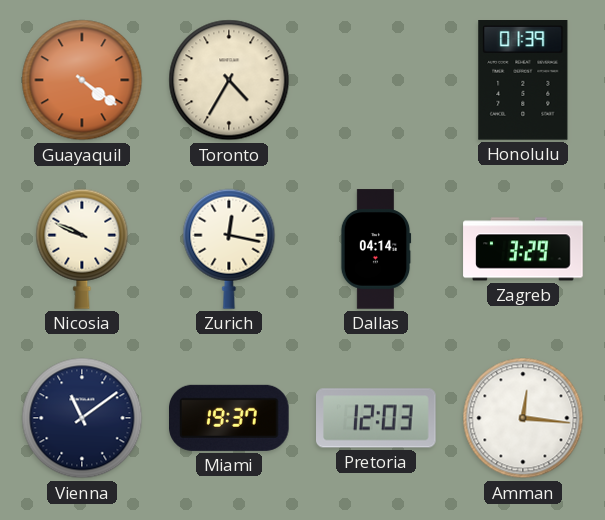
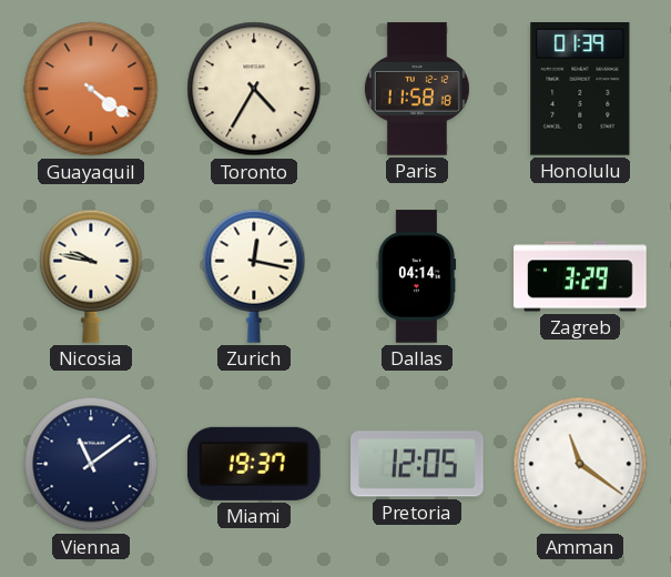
Paris: none -> 11:58 (417, 89)
Nicosia: 9:49 -> 9:47 (91, 276)
Pretoria: 12:03 -> 12:05 (417, 464)
Amman: 12:16 -> 11:21 (580, 464)
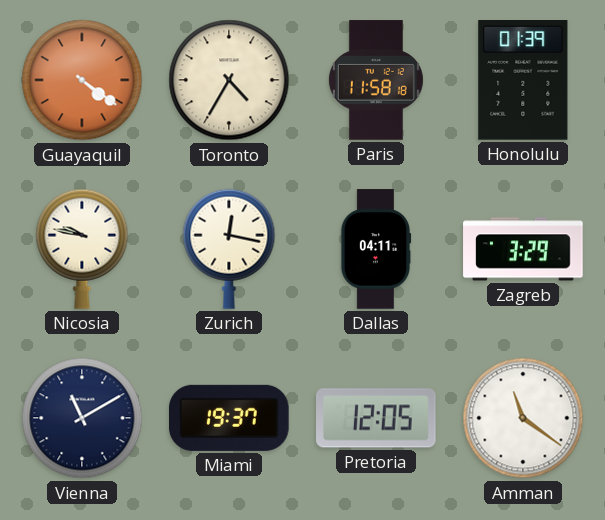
Dallas: 04:14 -> 04:11 (376, 249)
Vienna: 11:09 -> 11:10 (82, 418)
